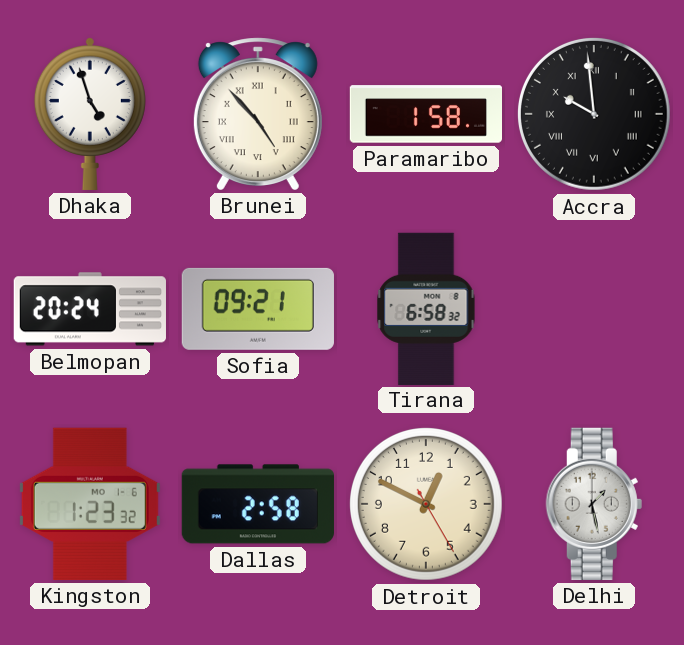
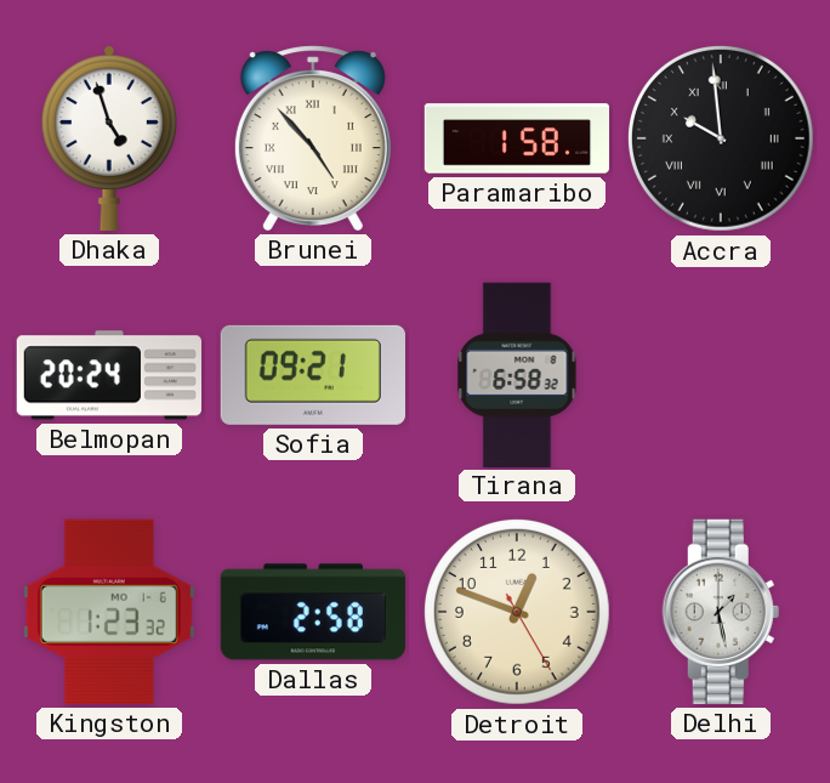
Detroit: 12:49 -> 12:48 (517, 612)
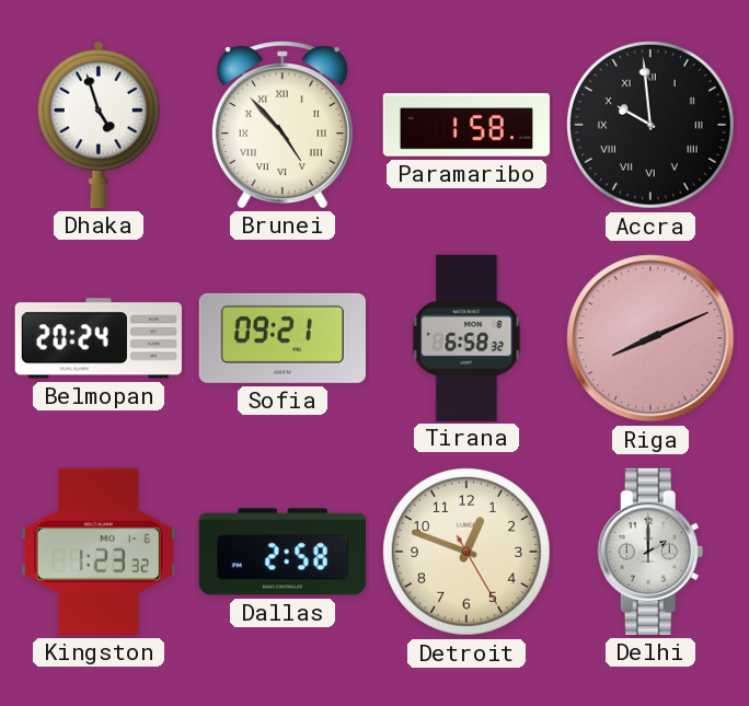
Riga: none -> 8:11 (650, 338)
Delhi: 1:28 -> 2:00 (650, 552)
